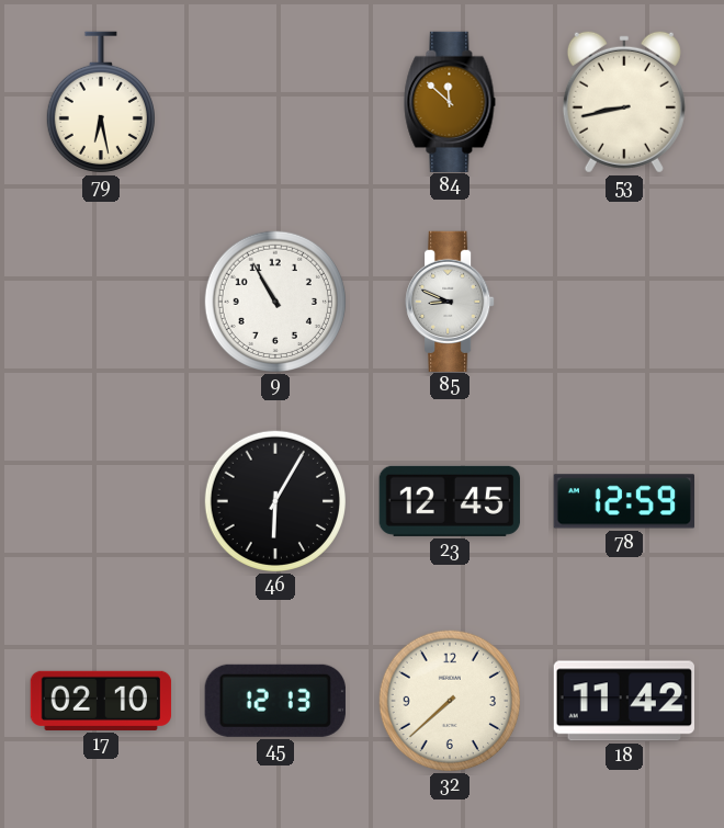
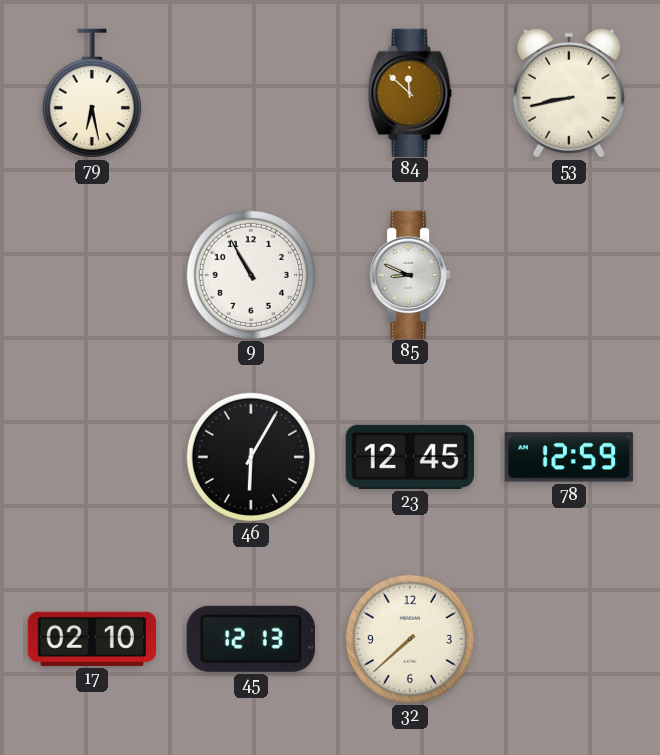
18: 11:42 -> none (624, 701)
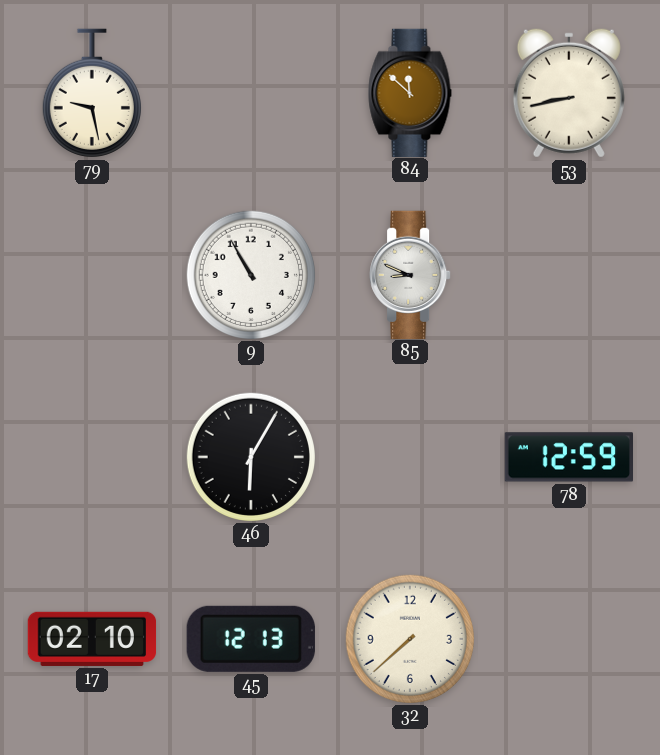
79: 6:28 -> 9:28 (92, 93)
23: 12:45 -> none (410, 457)
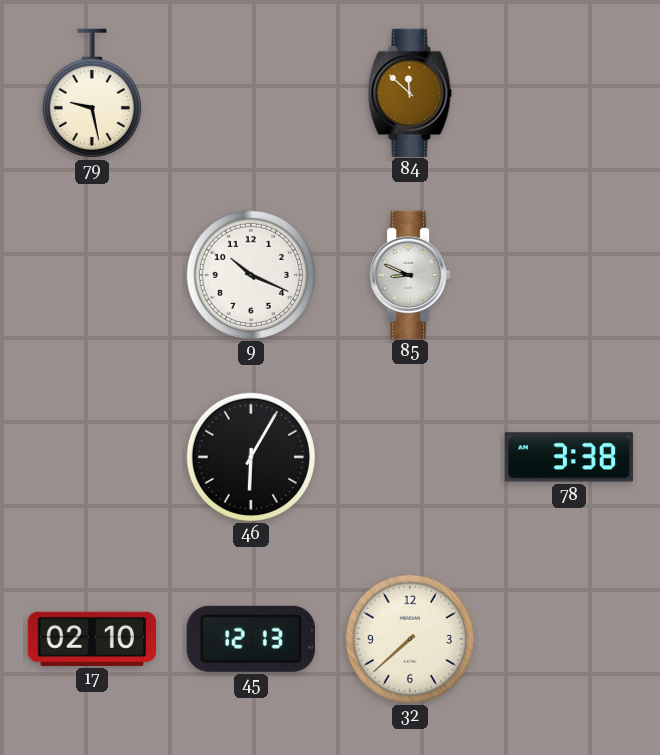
53: 8:43 -> none (569, 93)
9: 10:55 -> 10:19 (250, 274)
78: 12:59 -> 3:38 (568, 457)
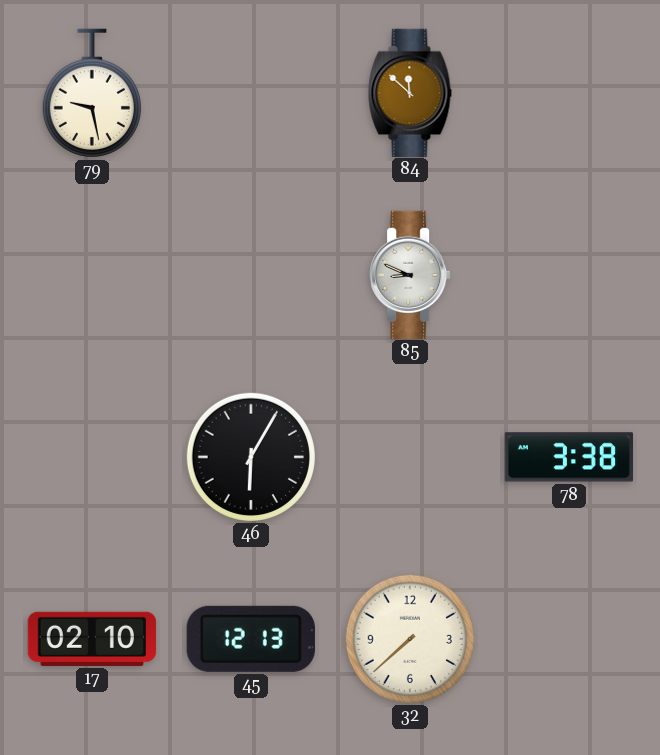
9: 10:19 -> none (250, 274)
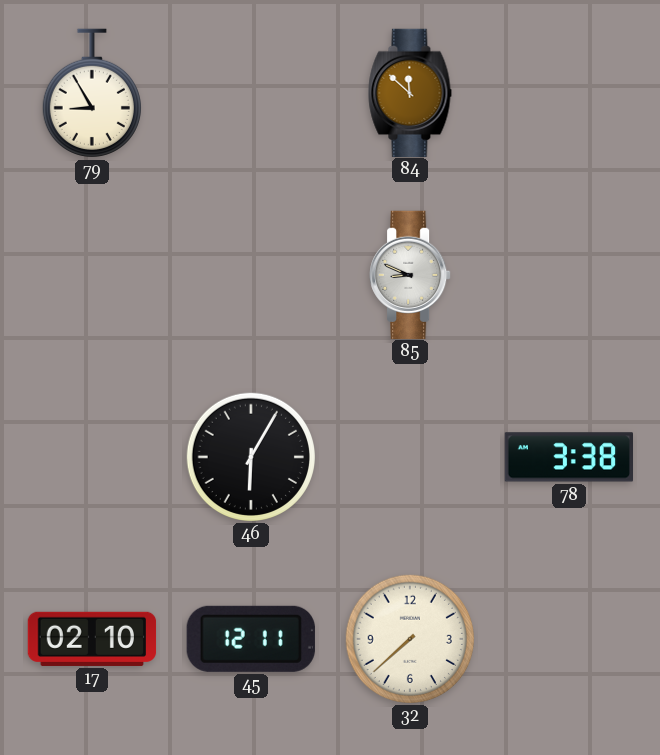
79: 9:28 -> 8:55 (92, 93)
45: 12:13 -> 12:11 (251, 639)
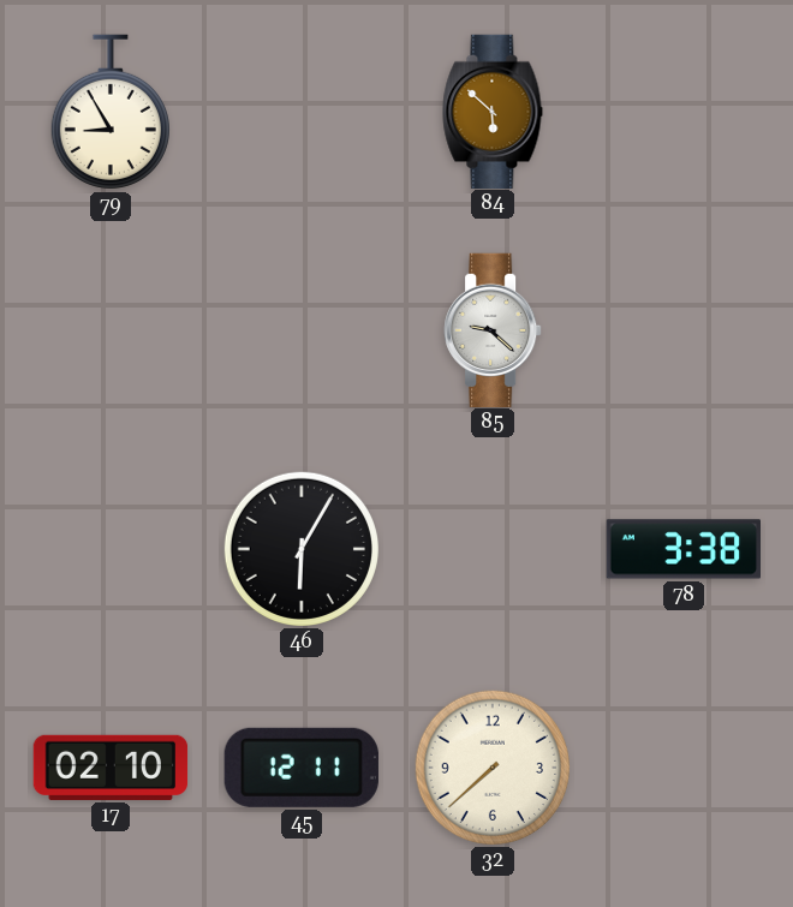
84: 11:52 -> 5:52 (493, 111)
85: 8:49 -> 9:22 (493, 329)
